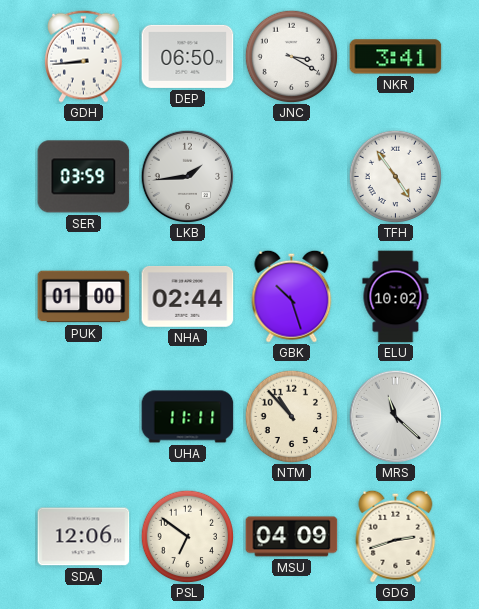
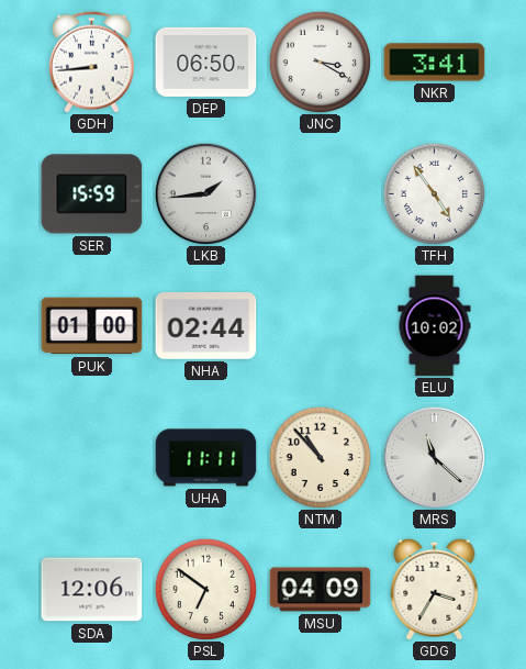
SER: 03:59 -> 15:59 (92, 194)
GBK: 10:27 -> none (292, 296)
GDG: 2:42 -> 3:35 (435, 589)
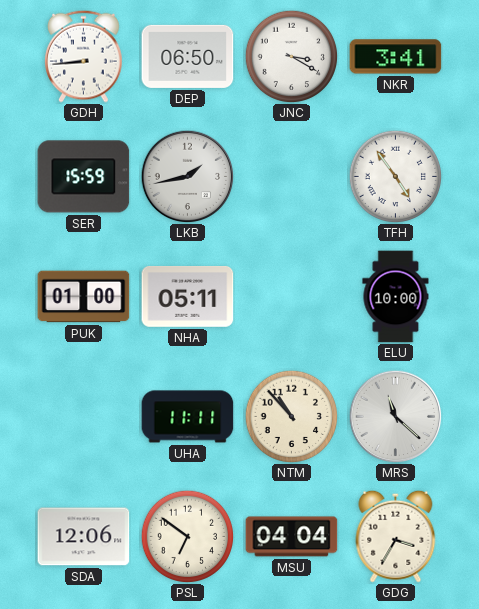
LKB: 1:44 -> 1:43 (187, 176)
NHA: 02:44 -> 05:11 (188, 297)
ELU: 10:02 -> 10:00 (396, 297)
MSU: 04:09 -> 04:04 (292, 537)
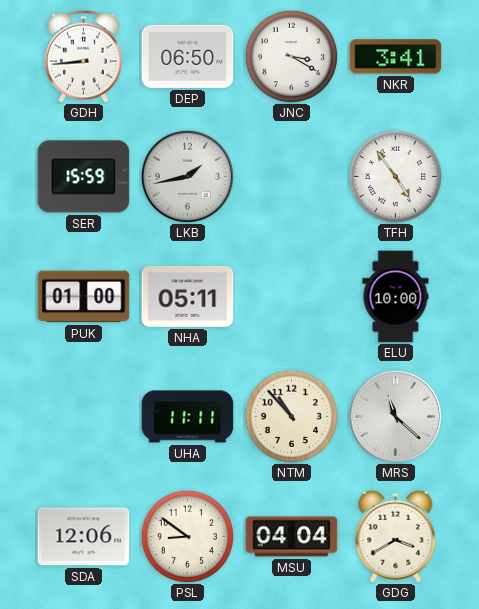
PSL: 6:51 -> 8:51 (187, 536)
GDG: 3:35 -> 3:40 (396, 536)
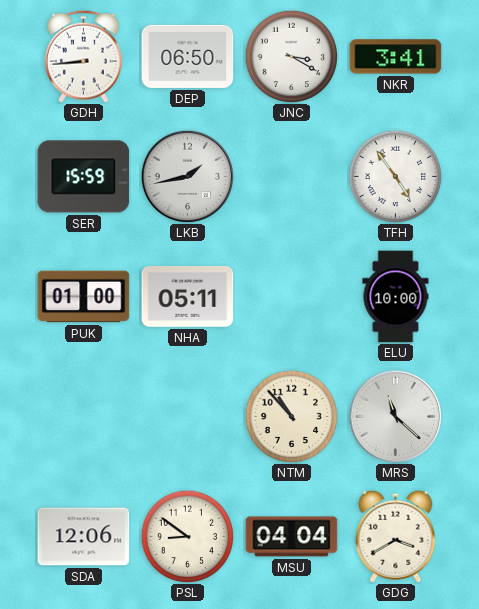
UHA: 11:11 -> none (188, 417)
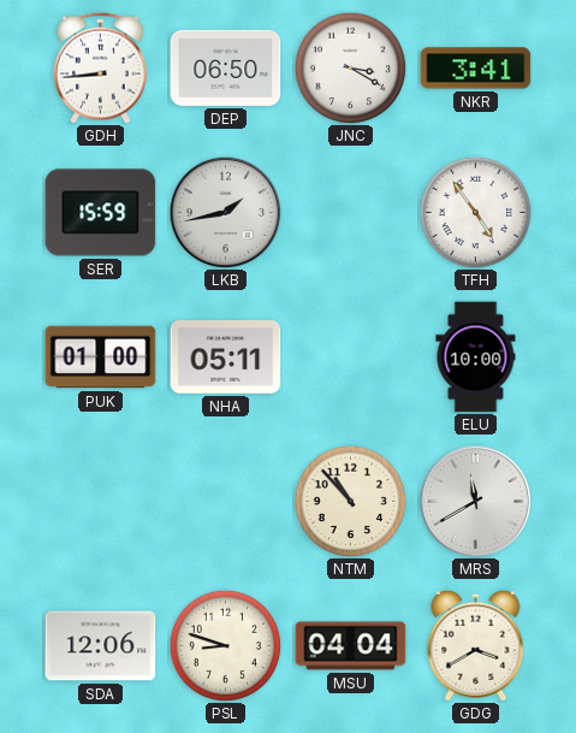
MRS: 11:22 -> 11:40 (475, 501)
PSL: 8:51 -> 8:48 (225, 645)
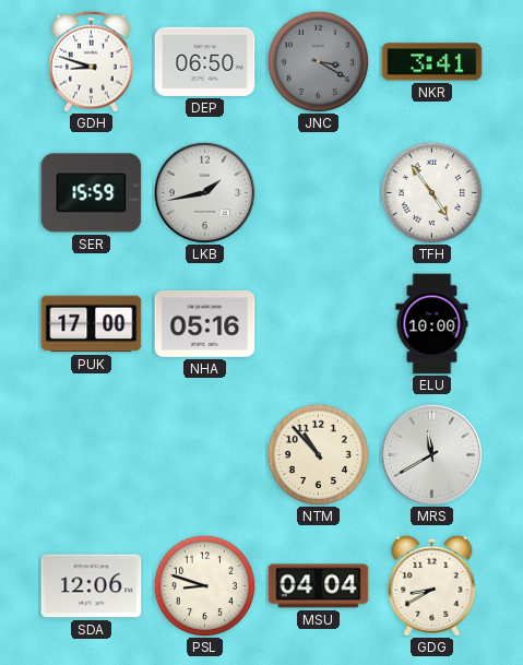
GDH: 8:44 -> 8:48 (92, 61)
JNC dial: white -> grey (318, 61)
PUK: 01:00 -> 17:00 (92, 324)
NHA: 05:11 -> 05:16 (205, 324)
GDG: 3:40 -> 8:40 (432, 585)
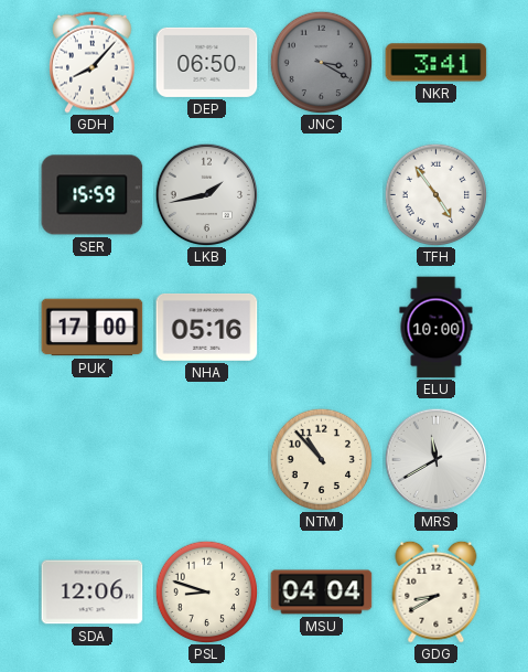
GDH: 8:48 -> 8:07 (93, 62)
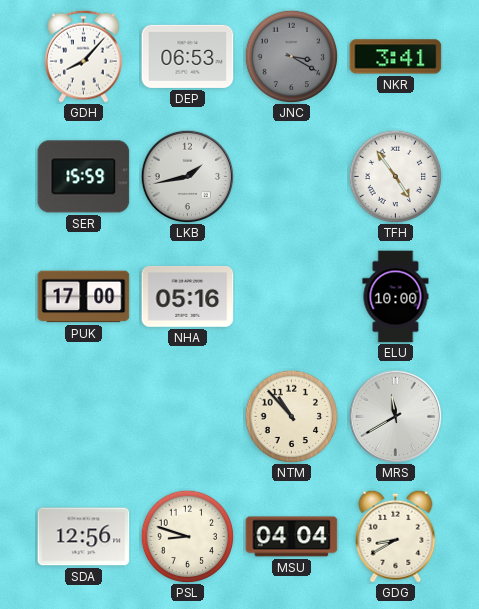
DEP: 06:50 -> 06:53 (188, 56)
SDA: 12:06 -> 12:56 (84, 537)
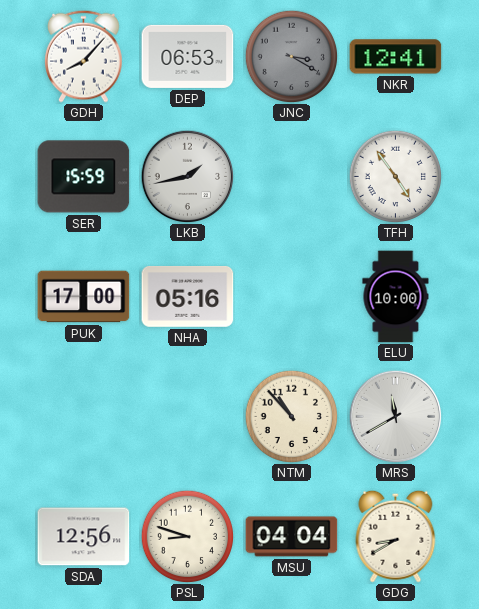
NKR: 3:41 -> 12:41 (396, 57)
